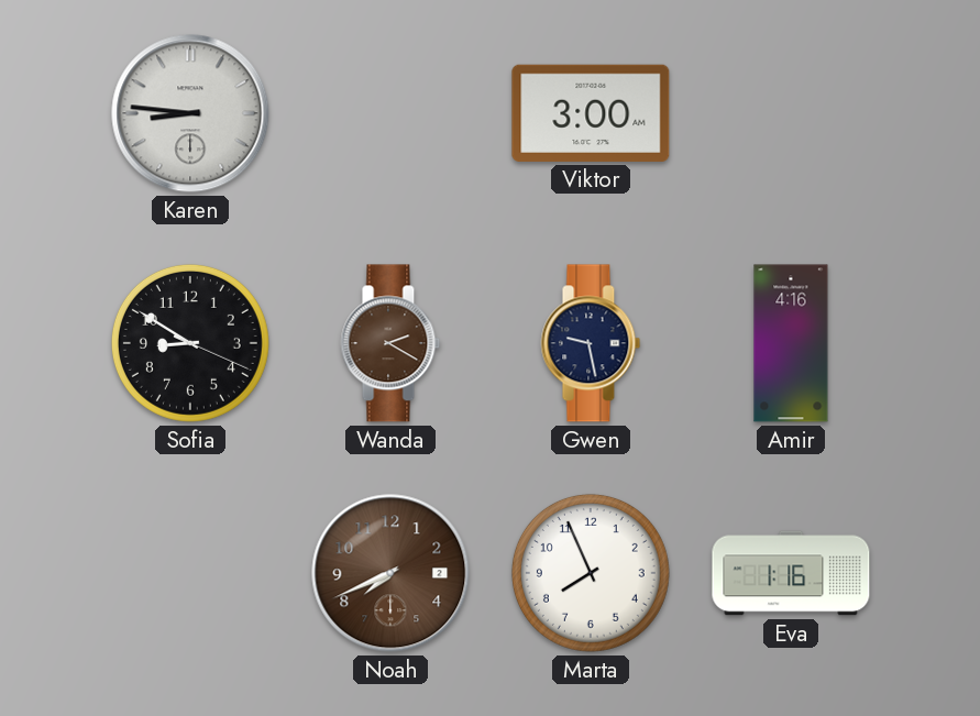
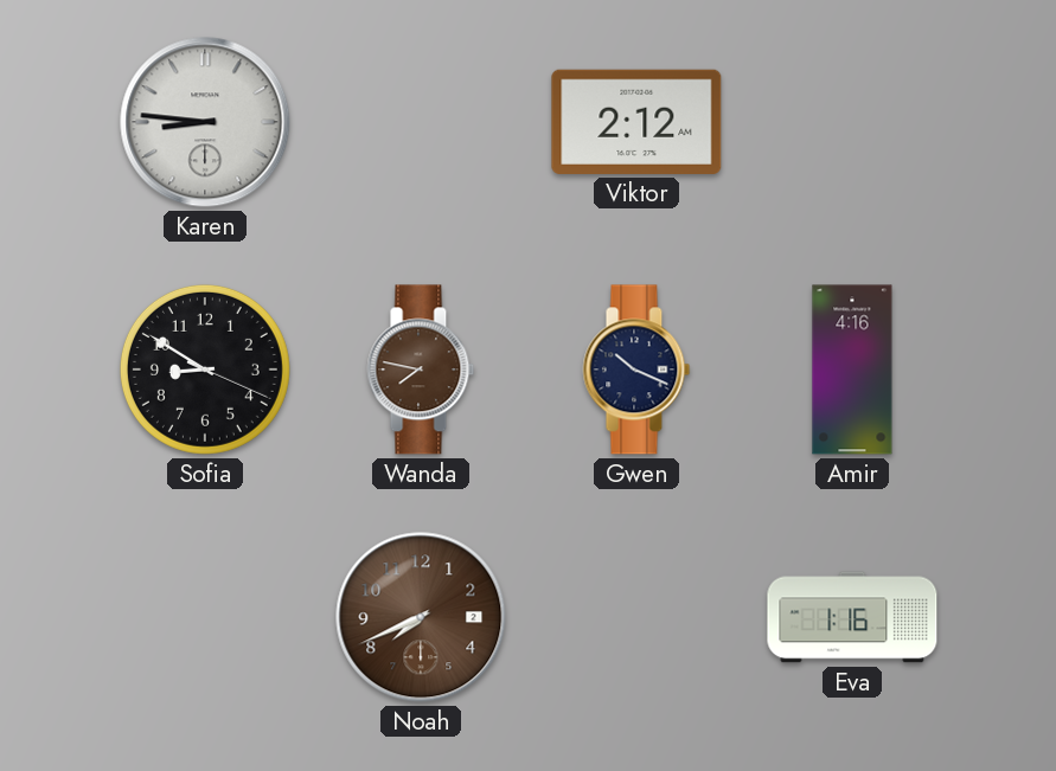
Viktor: 3:00 -> 2:12 (636, 122)
Wanda: 2:20 -> 7:47 (421, 370)
Gwen: 9:28 -> 10:19 (636, 370)
Marta: 7:56 -> none (591, 573)
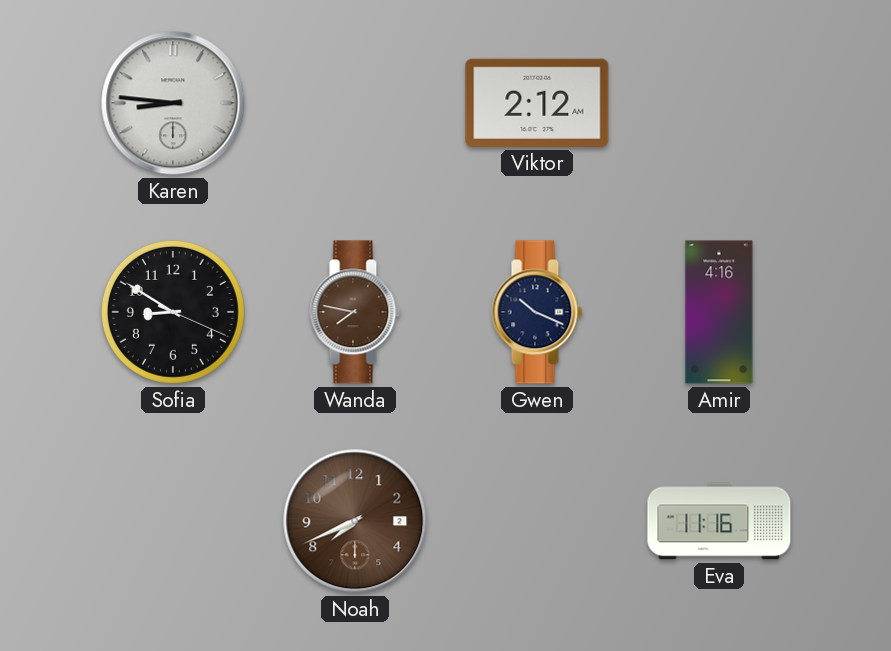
Eva: 1:16 -> 11:16 (719, 521)
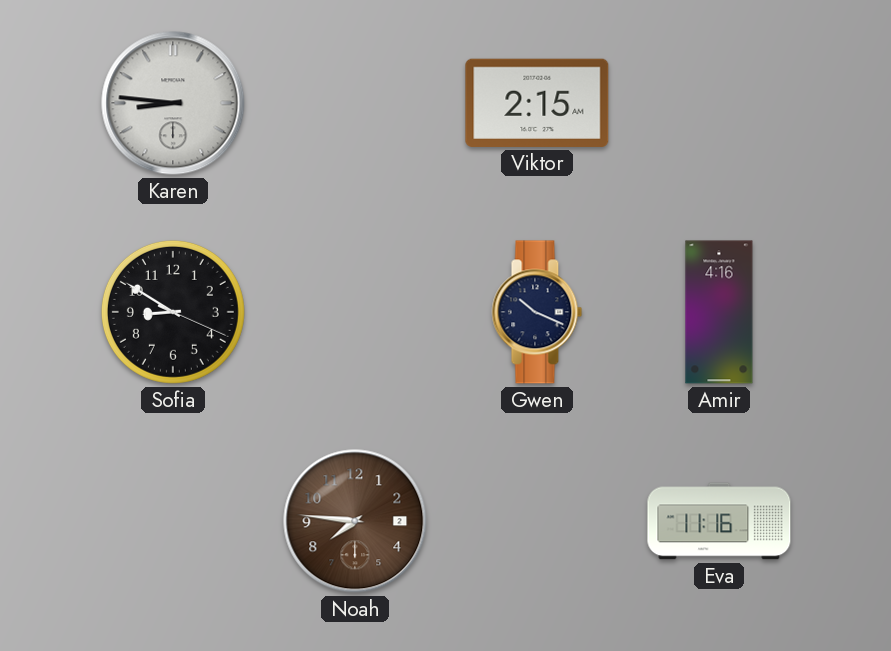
Viktor: 2:12 -> 2:15 (537, 103)
Wanda: 7:47 -> none (355, 312)
Noah: 7:41 -> 7:46 (355, 521)
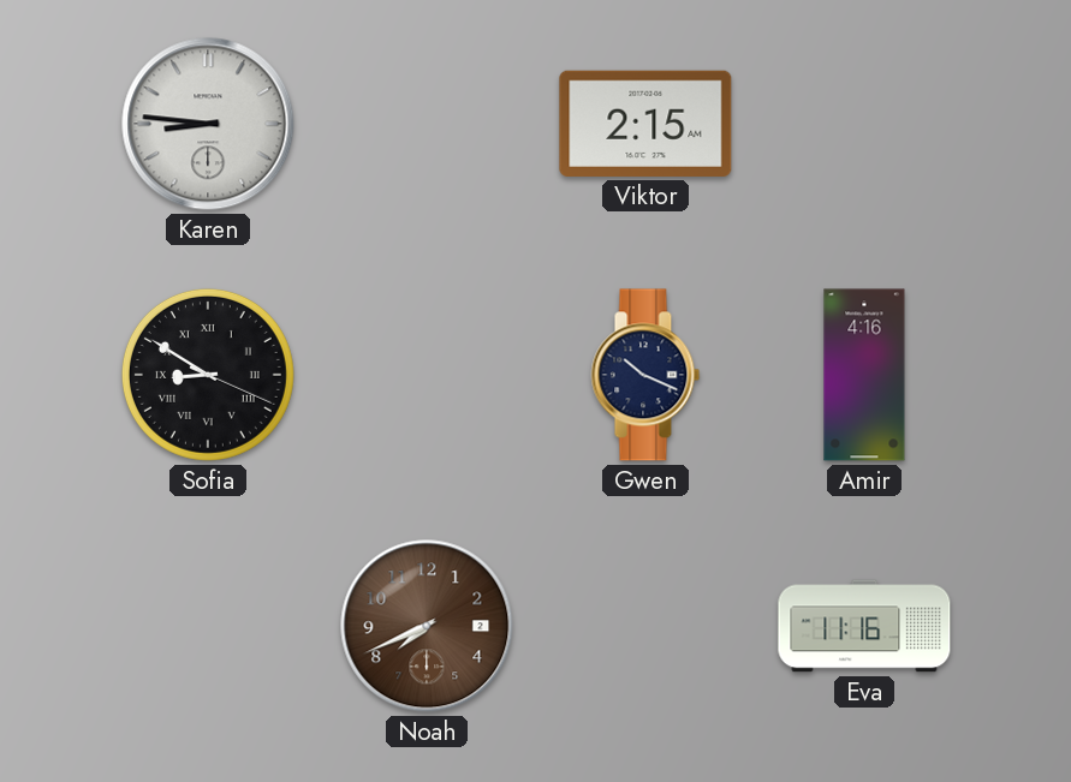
Sofia numerals: Arabic -> Roman (208, 375)
Noah: 7:46 -> 7:41 (427, 626)
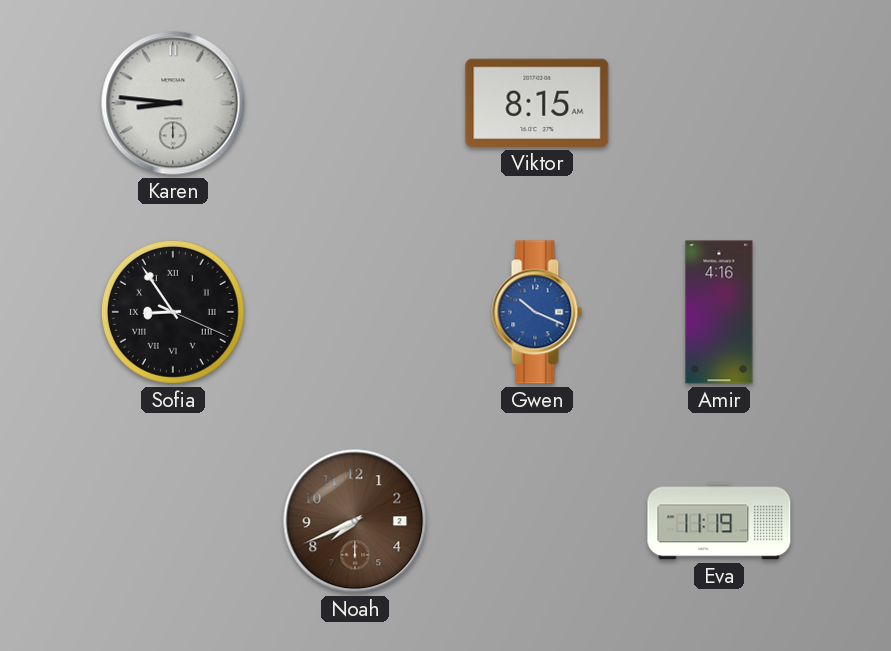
Viktor: 2:15 -> 8:15 (537, 103)
Sofia: 8:50 -> 8:54 (173, 312)
Gwen dial: navy -> blue (537, 312)
Eva: 11:16 -> 11:19 (719, 521)
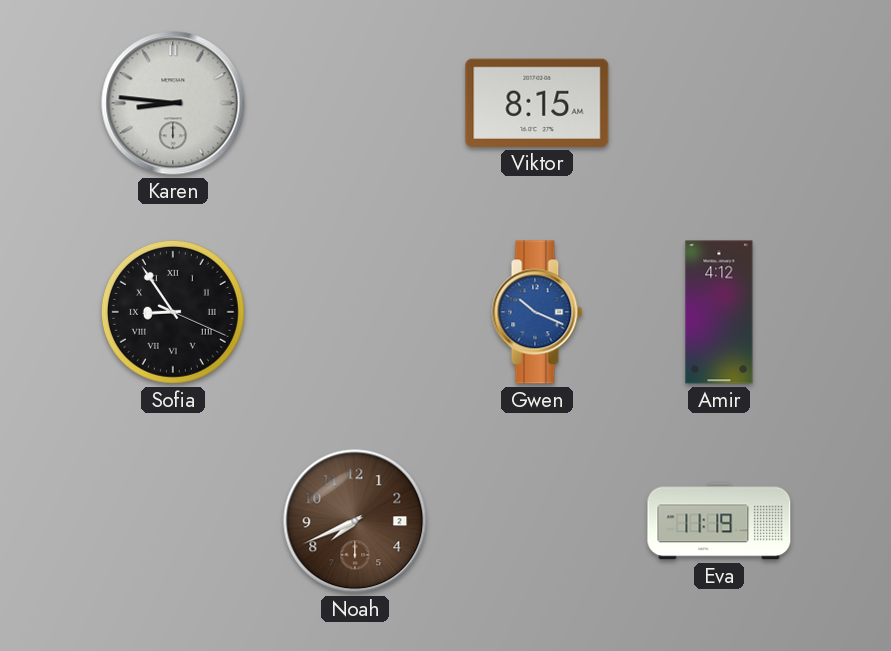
Amir: 4:16 -> 4:12 (719, 312)
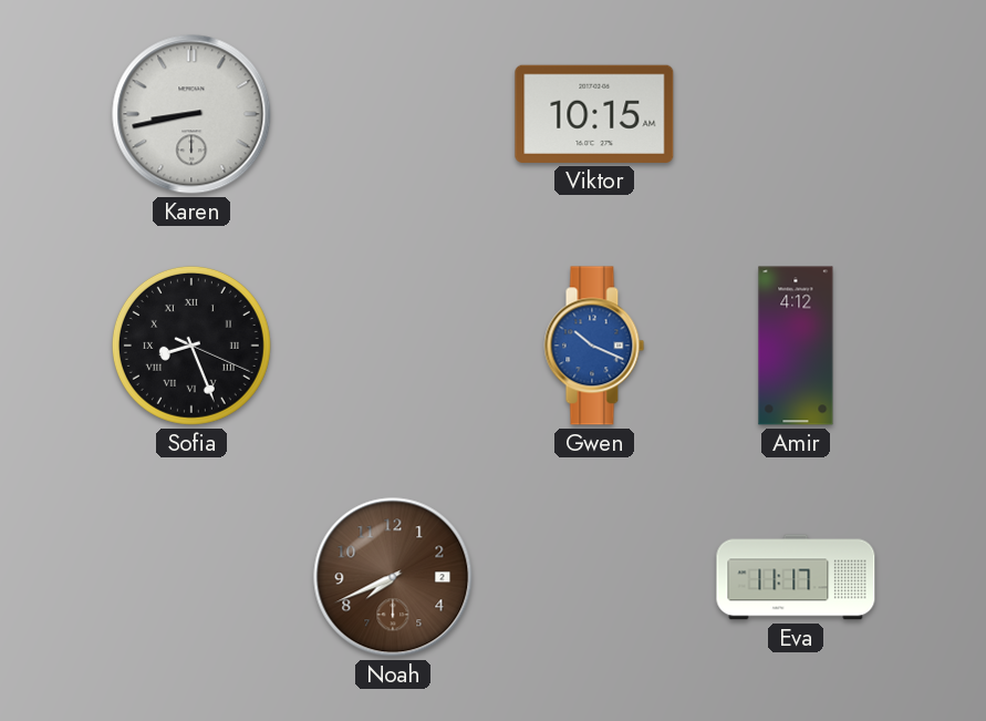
Karen: 8:46 -> 8:43 (191, 114)
Viktor: 8:15 -> 10:15 (594, 114)
Sofia: 8:54 -> 8:26 (191, 346)
Eva: 11:19 -> 11:17 (796, 577)
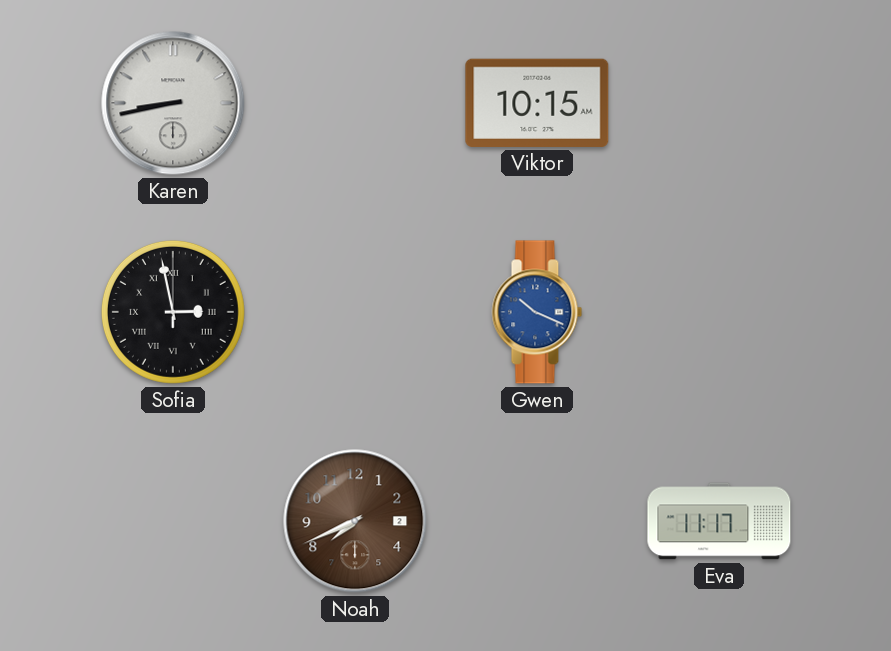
Sofia: 8:26 -> 2:58 (173, 312)
Amir: 4:12 -> none (796, 346)
